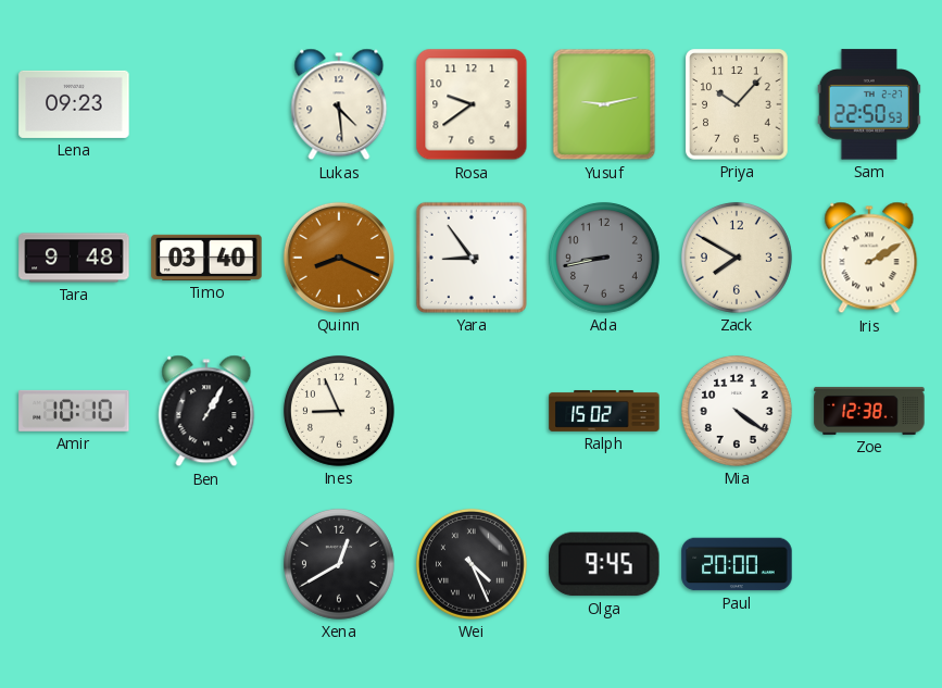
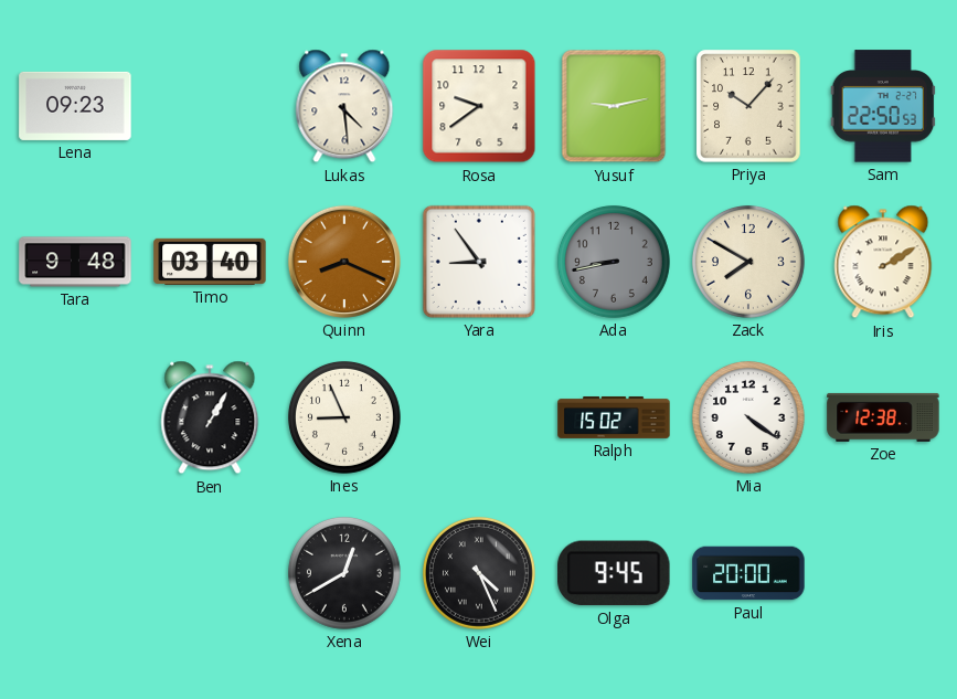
Amir: 10:10 -> none (74, 411)
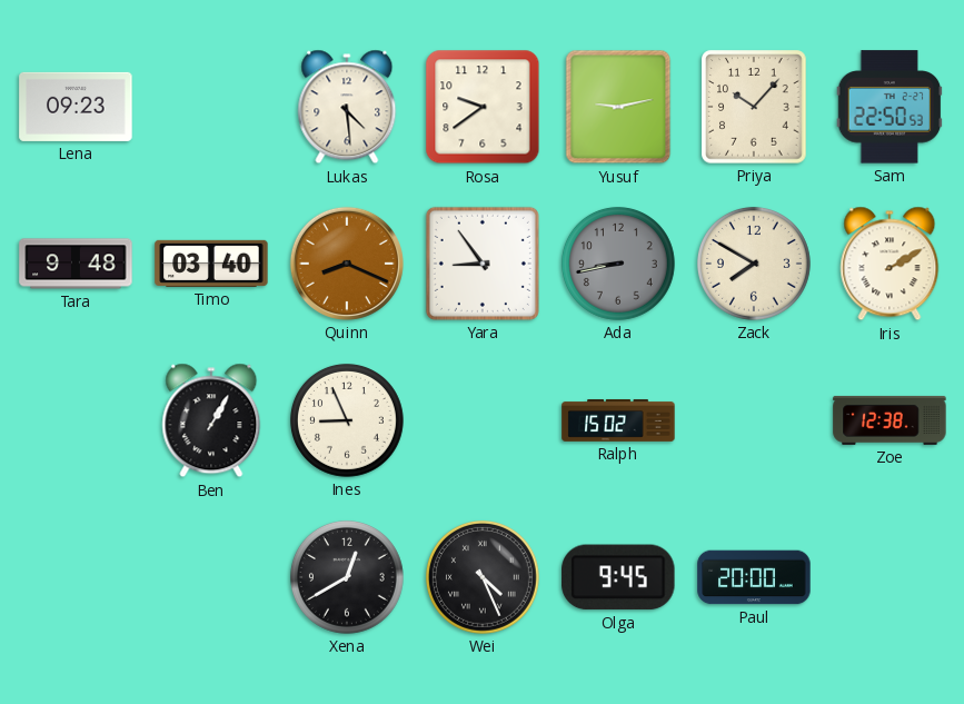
Mia: 4:21 -> none (748, 417)
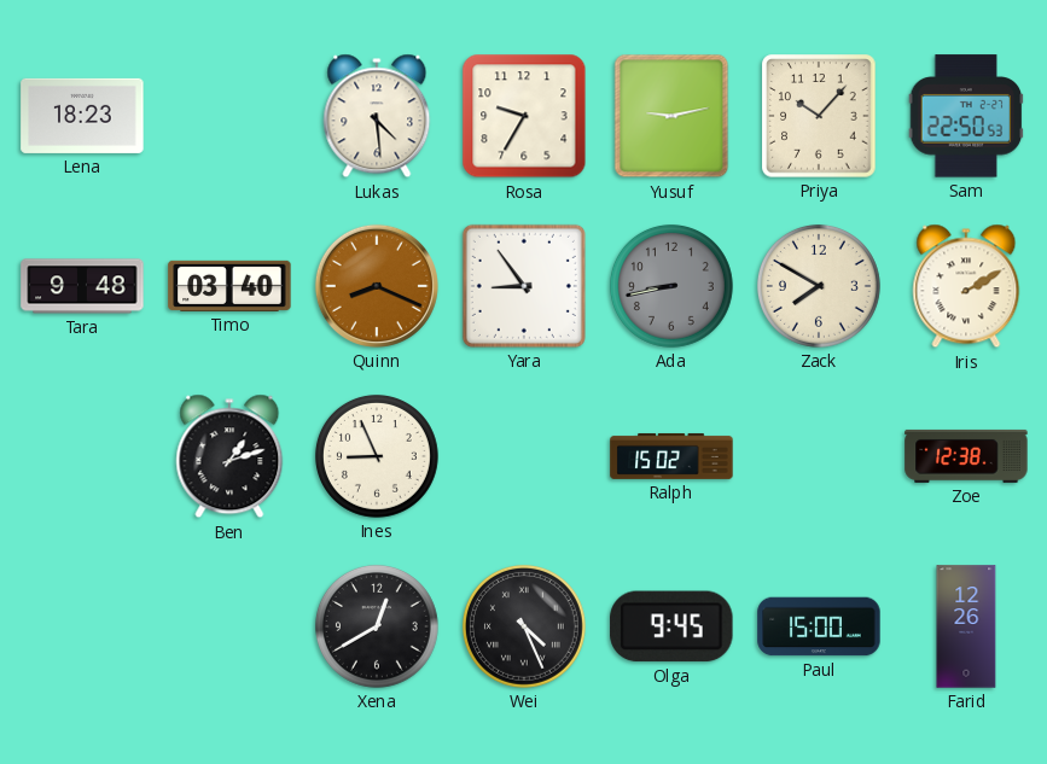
Lena: 09:23 -> 18:23 (82, 116)
Rosa: 9:39 -> 9:35 (524, 116)
Ben: 1:05 -> 1:12 (229, 456)
Paul: 20:00 -> 15:00 (819, 626)
Farid: none -> 12:26 (966, 626)
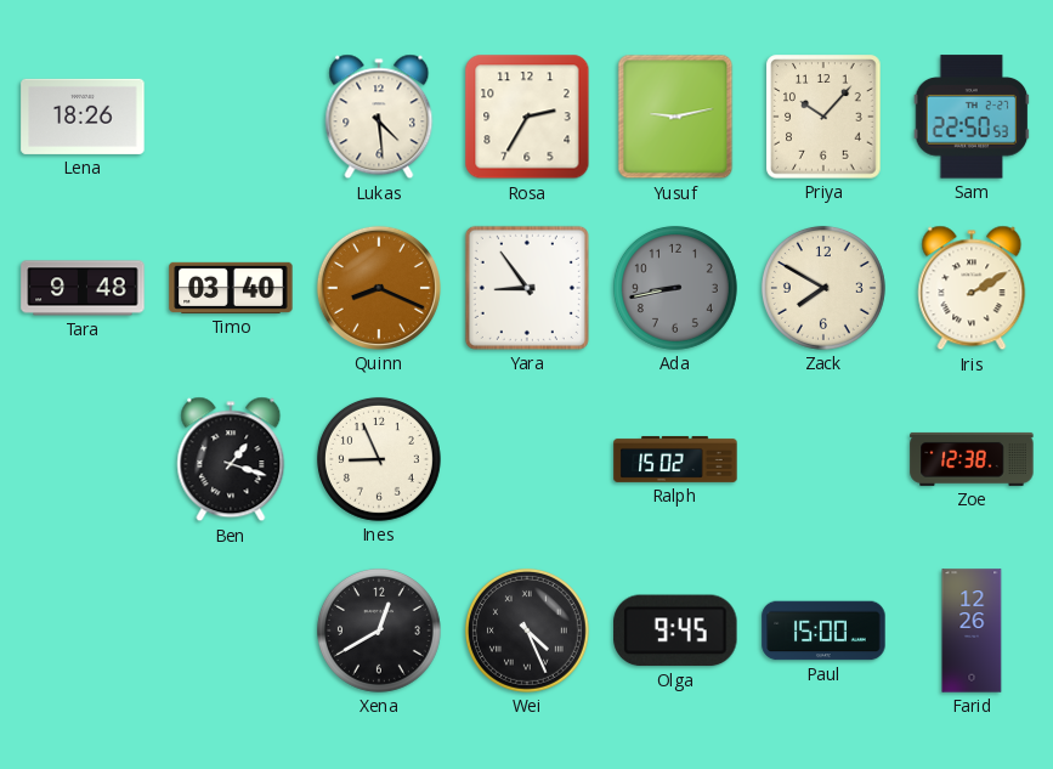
Lena: 18:23 -> 18:26 (83, 117)
Rosa: 9:35 -> 2:35 (527, 117)
Ben: 1:12 -> 1:18 (231, 459)
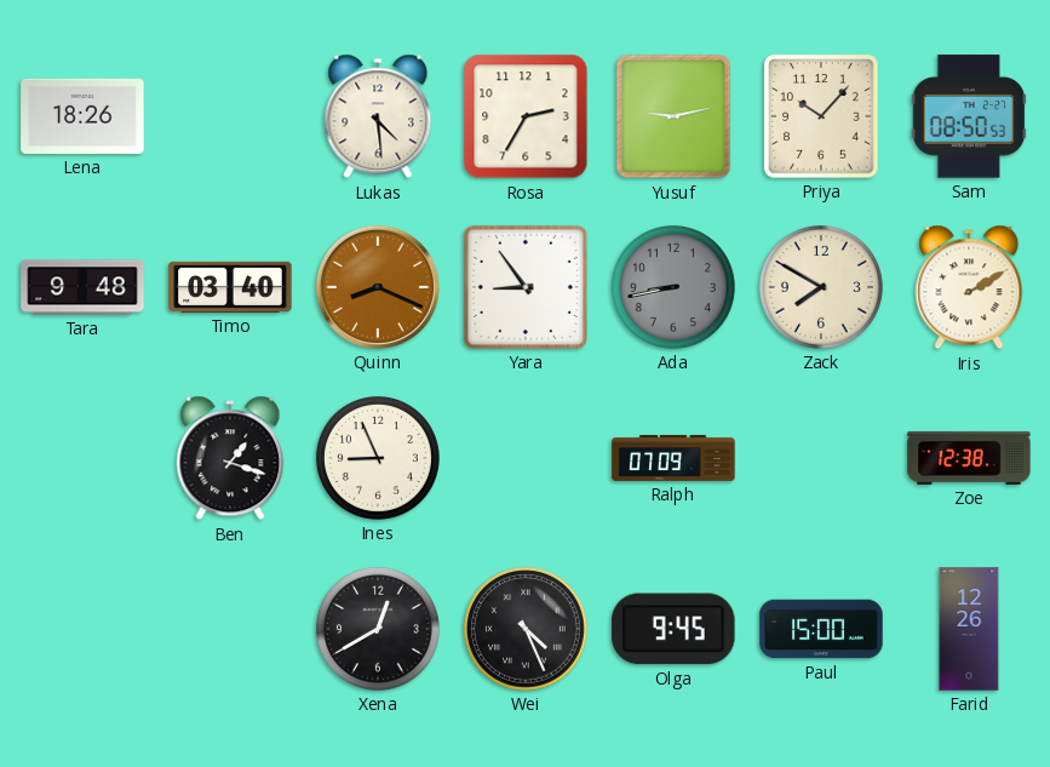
Sam: 22:50 -> 08:50 (969, 116)
Ralph: 15:02 -> 07:09 (673, 458)
